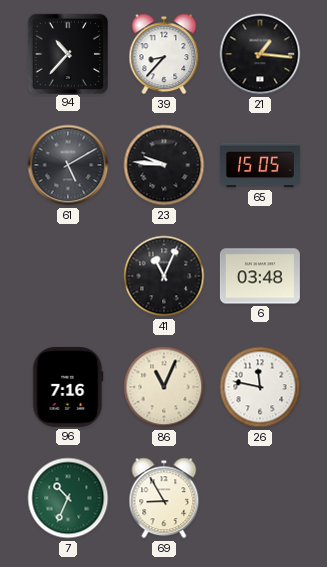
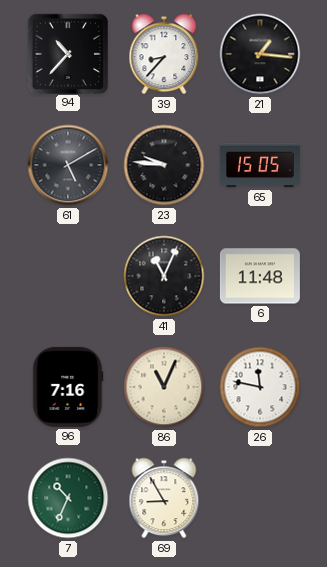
6: 03:48 -> 11:48 (260, 276)
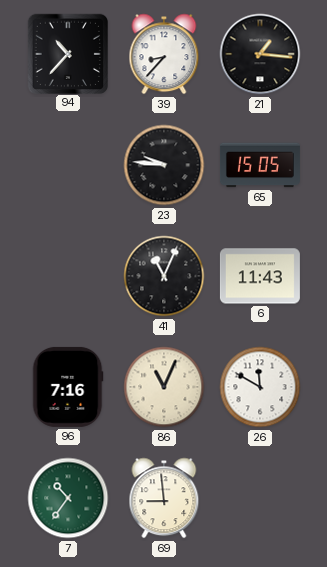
61: 5:10 -> none (68, 165)
6: 11:48 -> 11:43 (260, 276)
26: 11:47 -> 11:50 (260, 387)
7: 10:34 -> 10:36 (68, 498)
69: 8:55 -> 8:59 (164, 498)
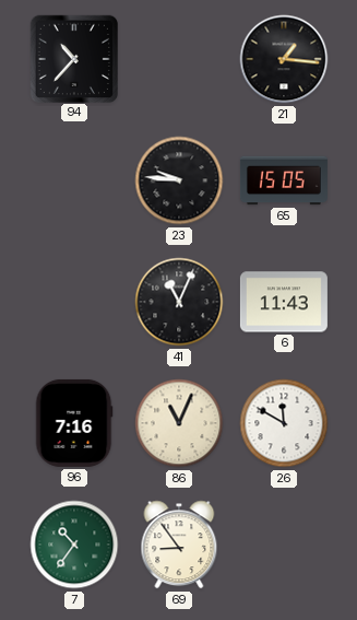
39: 8:37 -> none (164, 54)
69: 8:59 -> 8:54 (179, 545)
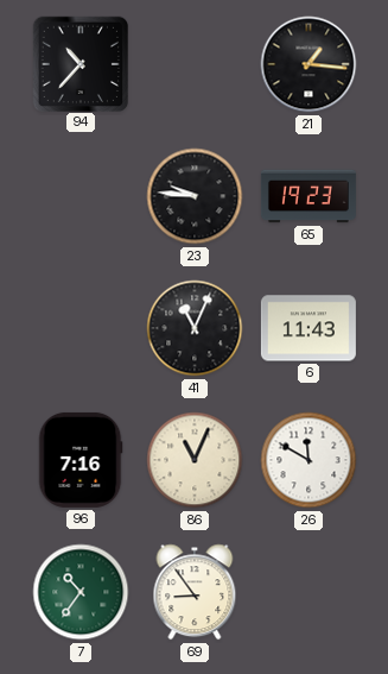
65: 15:05 -> 19:23 (309, 196)
